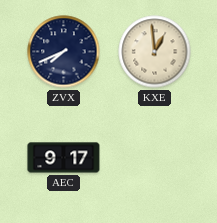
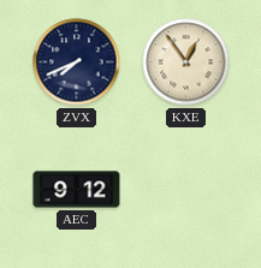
KXE: 12:59 -> 12:54 (186, 62)
AEC: 9:17 -> 9:12 (77, 190)
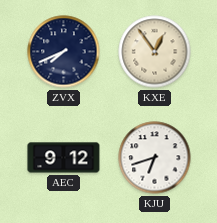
KJU: none -> 6:42 (155, 158)
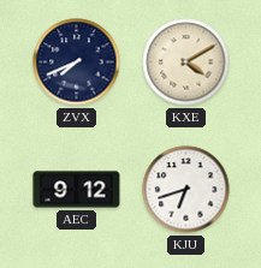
KXE: 12:54 -> 4:10 (186, 62)
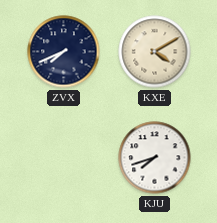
AEC: 9:12 -> none (77, 190)
KJU: 6:42 -> 7:42 (155, 158)
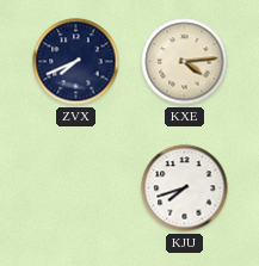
KXE: 4:10 -> 4:14 (185, 62)
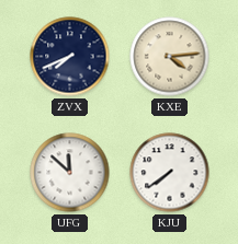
UFG: none -> 11:52 (70, 173)
KJU: 7:42 -> 7:39 (170, 173)
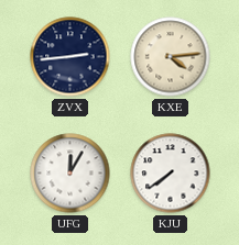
ZVX: 7:41 -> 2:44 (70, 57)
UFG: 11:52 -> 12:05 (70, 174)
